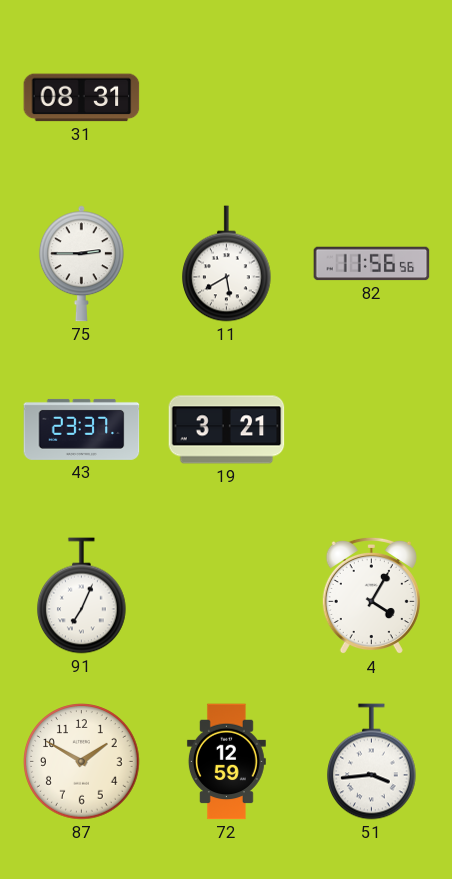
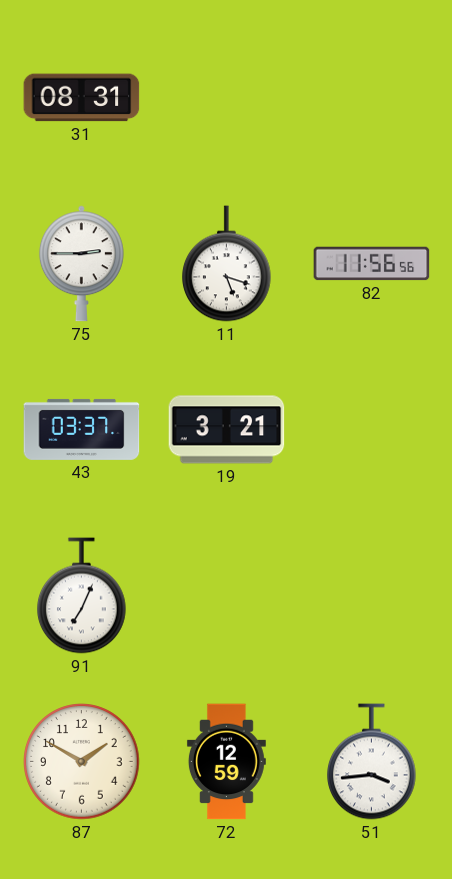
11: 5:40 -> 5:18 (227, 264)
43: 23:37 -> 03:37 (82, 429)
4: 4:05 -> none (371, 596)
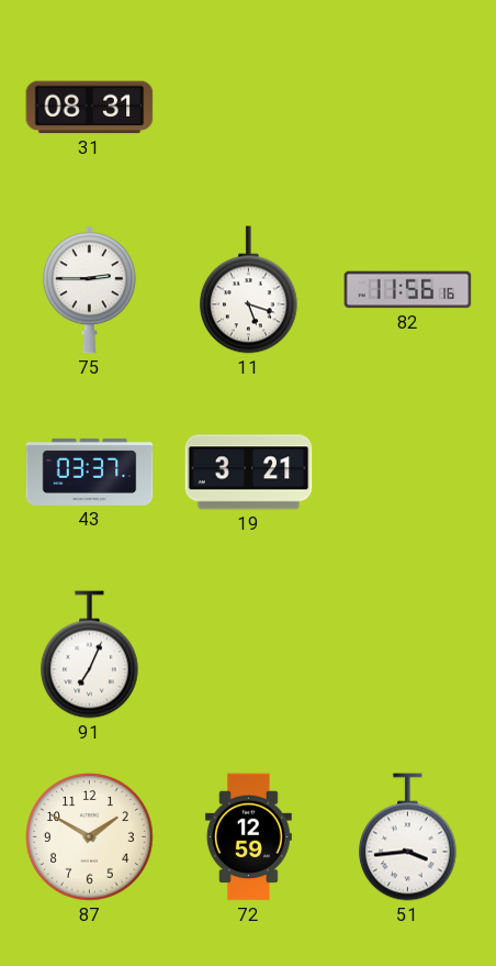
82: 11:56:56 -> 11:56:16 (408, 290)
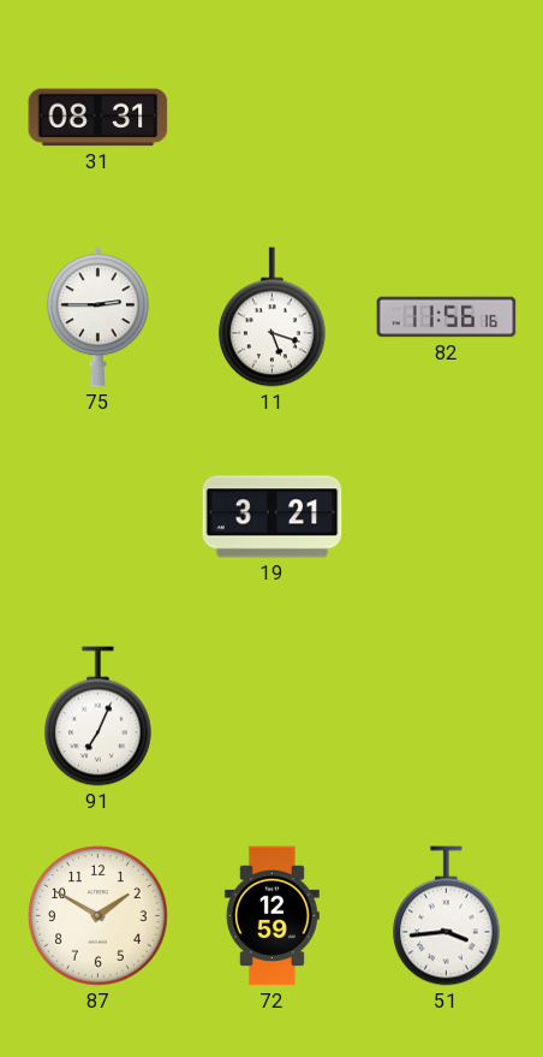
43: 03:37 -> none (90, 471)
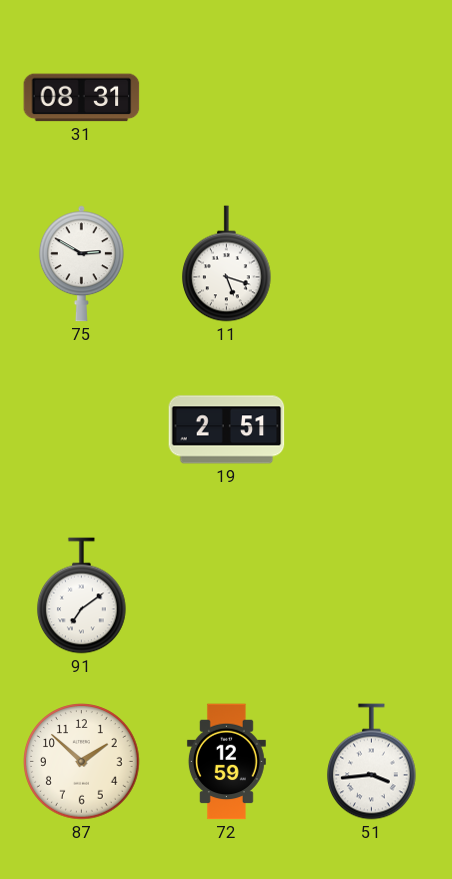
75: 2:45 -> 2:50 (81, 264)
82: 11:56 -> none (447, 317)
19: 3:21 -> 2:51 (227, 430)
91: 7:04 -> 7:09 (82, 596)
87: 1:50 -> 1:52 (82, 762)
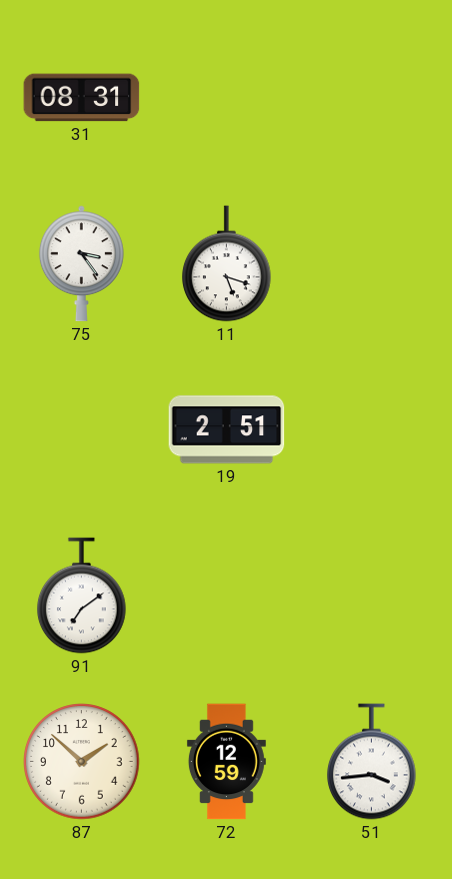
75: 2:50 -> 3:24 (81, 264)
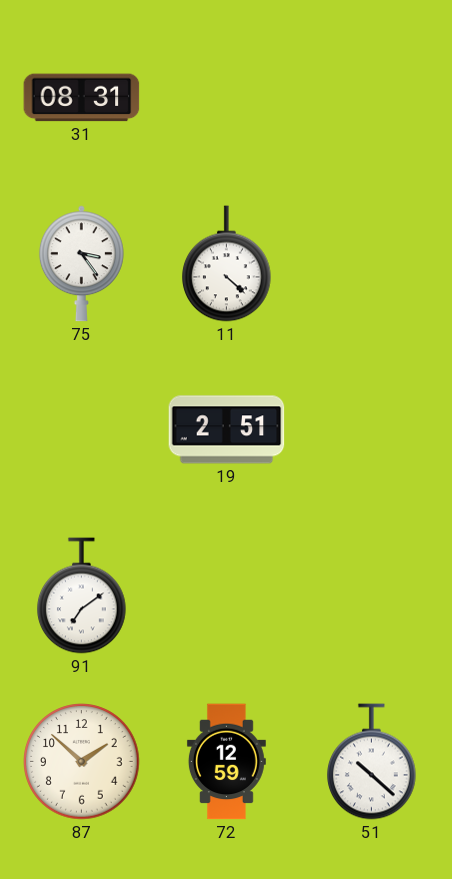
11: 5:18 -> 4:22 (227, 264)
51: 3:44 -> 10:22 (372, 762)
